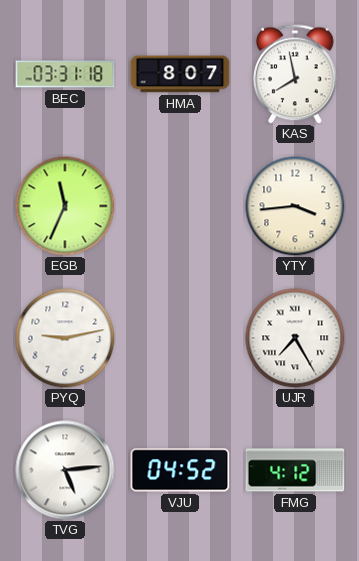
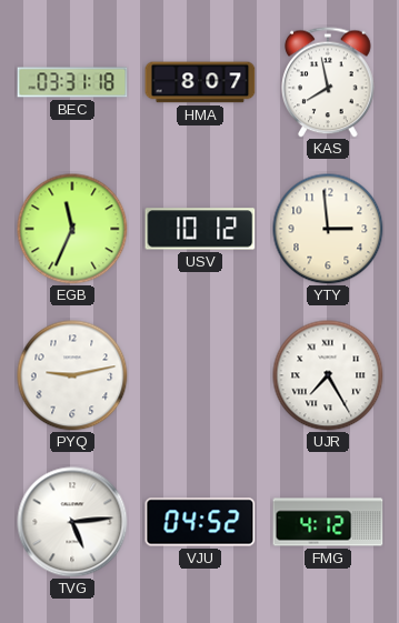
USV: none -> 10:12 (200, 229)
YTY: 3:44 -> 2:59 (328, 229)
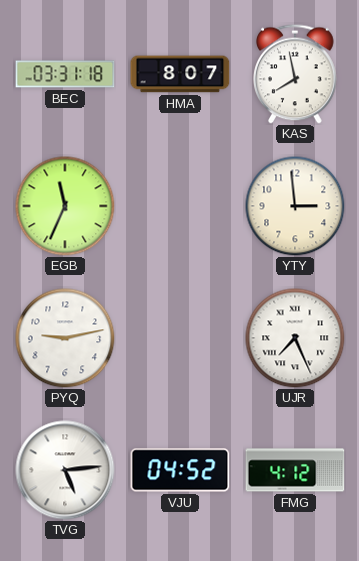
USV: 10:12 -> none (200, 229)
UJR: 7:25 -> 7:26 (295, 338)
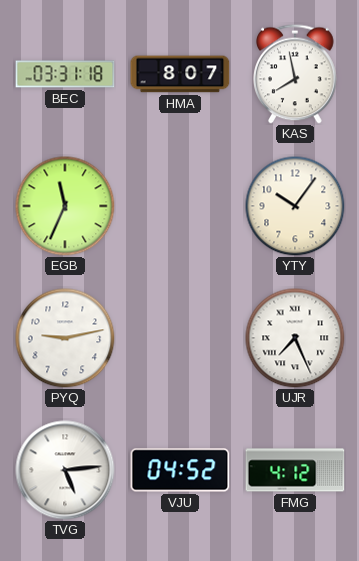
YTY: 2:59 -> 10:06 (295, 206)
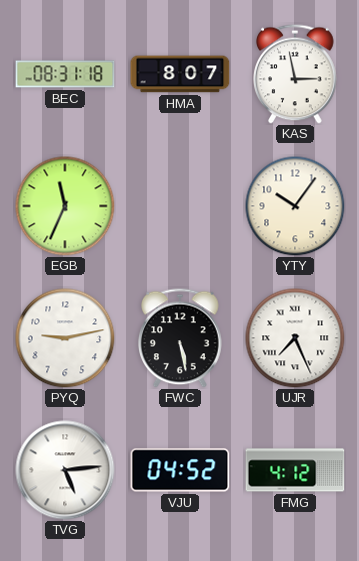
BEC: 03:31 -> 08:31 (65, 74)
KAS: 7:58 -> 2:58 (296, 74)
FWC: none -> 5:28 (181, 338)
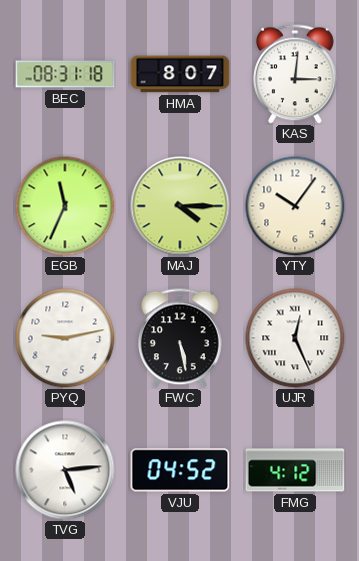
KAS: 2:58 -> 3:01 (296, 74)
MAJ: none -> 4:15 (180, 206)
UJR: 7:26 -> 12:26 (295, 338)
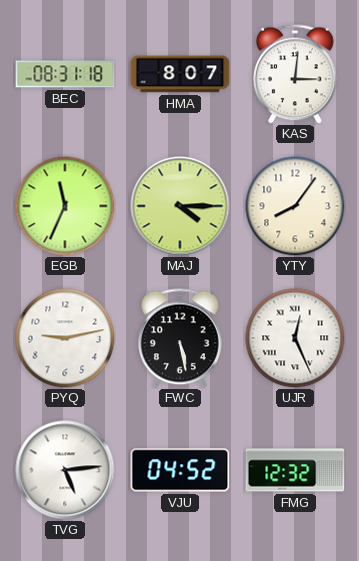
YTY: 10:06 -> 8:06 (295, 206)
FMG: 4:12 -> 12:32 (295, 470)
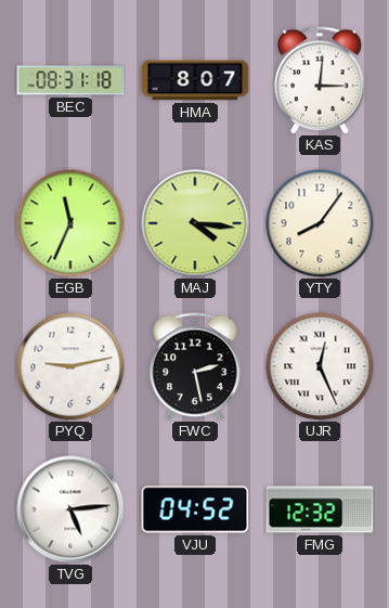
MAJ: 4:15 -> 4:16 (195, 223)
FWC: 5:28 -> 2:28 (196, 366)
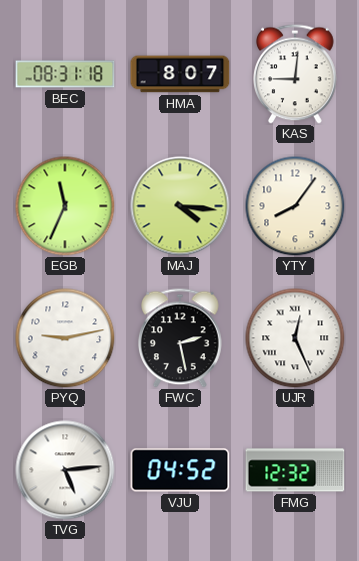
KAS: 3:01 -> 9:01 (296, 74)
